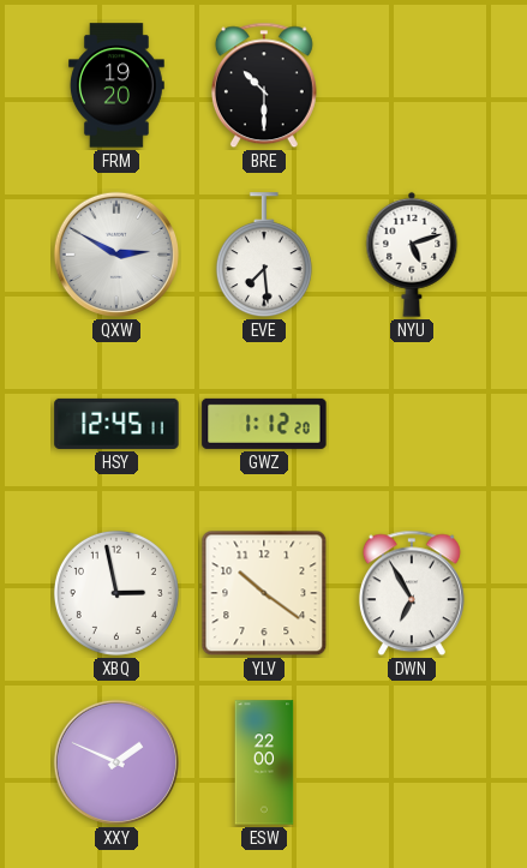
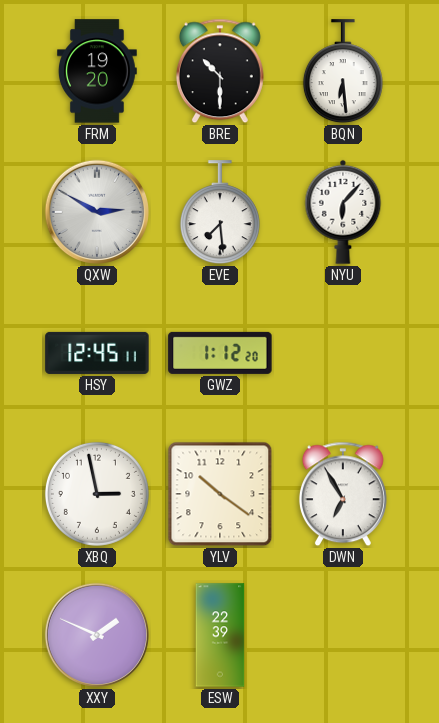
BQN: none -> 6:29 (343, 72)
NYU: 5:12 -> 6:07 (343, 212)
ESW: 22:00 -> 22:39 (220, 635)
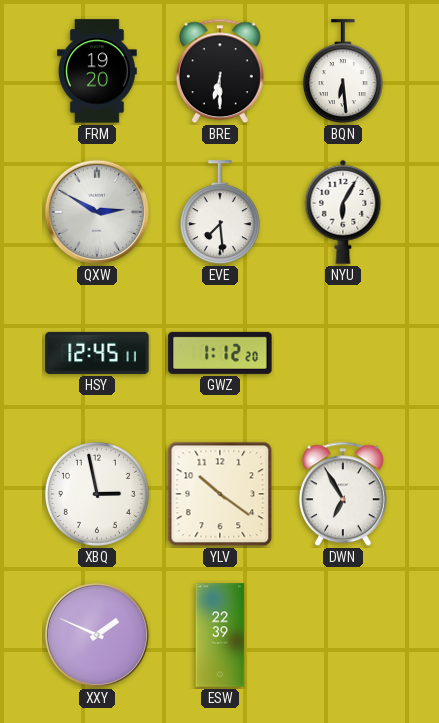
BRE: 10:30 -> 6:30 (220, 71)
NYU: 6:07 -> 6:05 (343, 212)
